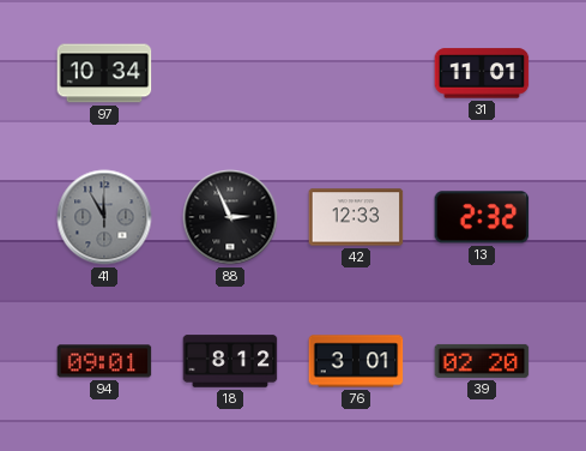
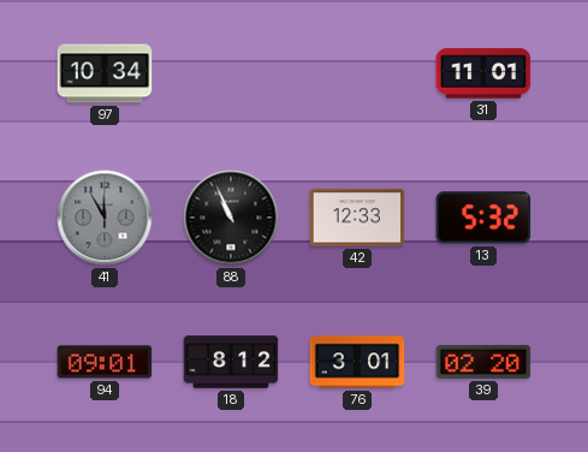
88: 2:56 -> 10:56 (231, 218)
13: 2:32 -> 5:32 (483, 218)
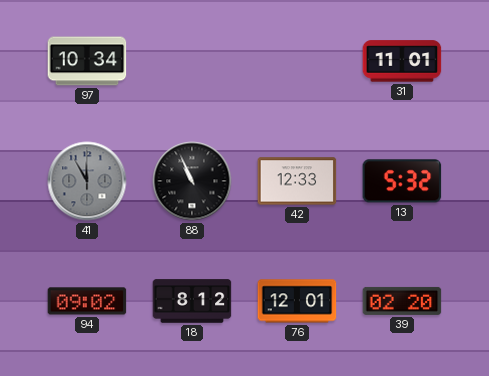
94: 09:01 -> 09:02 (87, 301)
76: 3:01 -> 12:01 (297, 301)
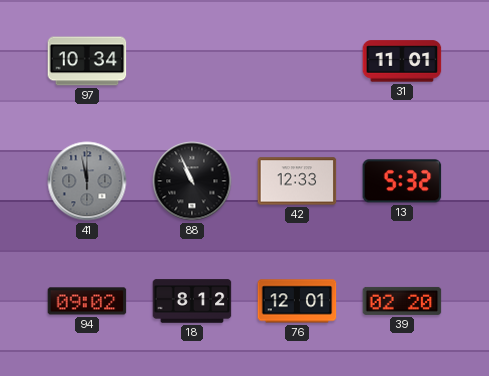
41: 11:55 -> 11:58 (87, 181)
